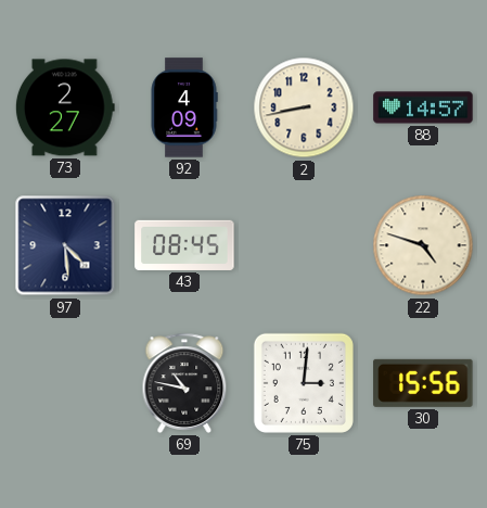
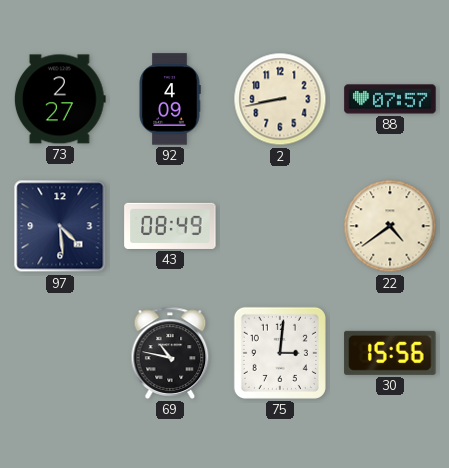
88: 14:57 -> 07:57 (390, 99)
43: 08:45 -> 08:49 (170, 226)
22: 4:48 -> 4:39 (390, 226)
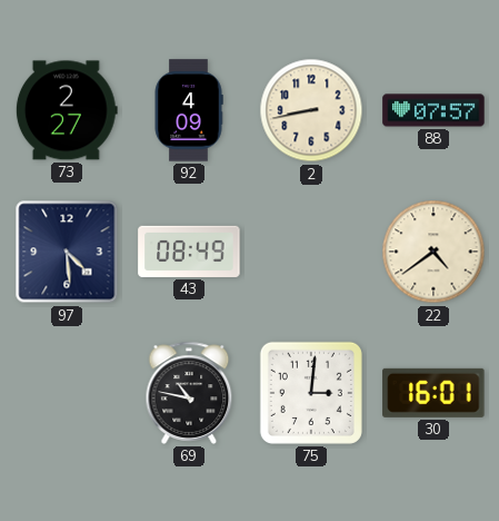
30: 15:56 -> 16:01 (433, 393)
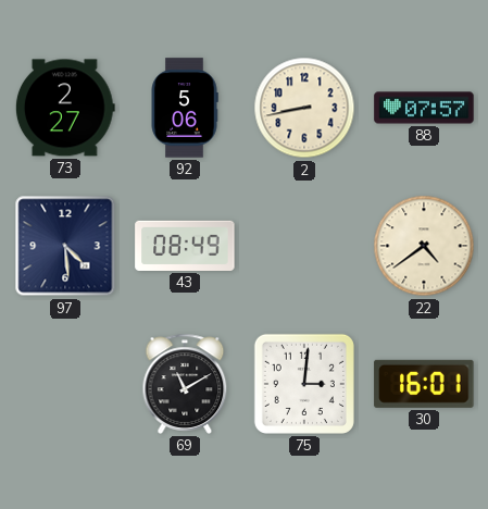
92: 4:09 -> 5:06 (185, 108)
69: 10:47 -> 11:10 (185, 384)
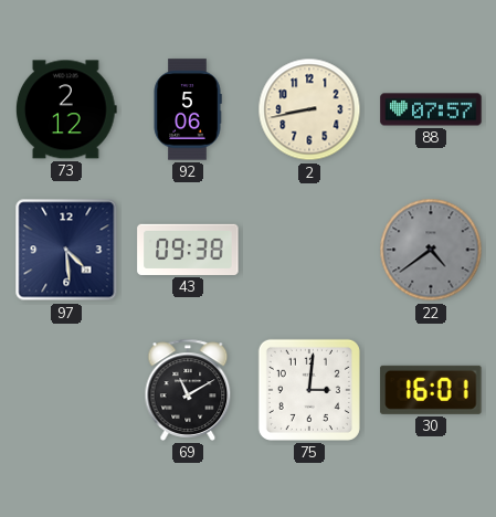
73: 2:27 -> 2:12 (66, 109)
43: 08:49 -> 09:38 (188, 250)
22 dial: cream -> grey (431, 250)
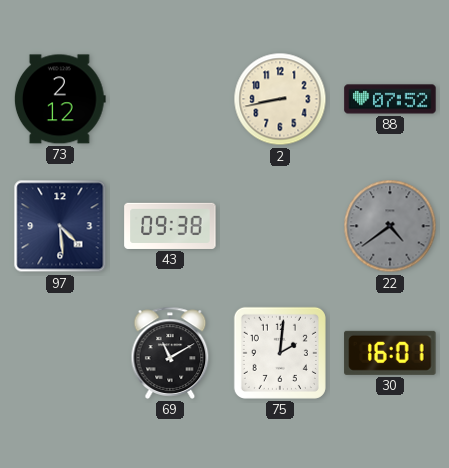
92: 5:06 -> none (188, 109)
88: 07:57 -> 07:52 (390, 99)
75: 3:01 -> 2:01 (280, 353)
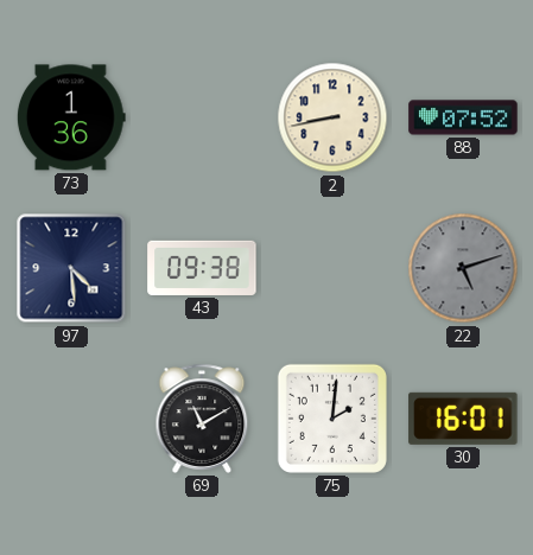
73: 2:12 -> 1:36 (71, 117)
22: 4:39 -> 5:12 (463, 268)
